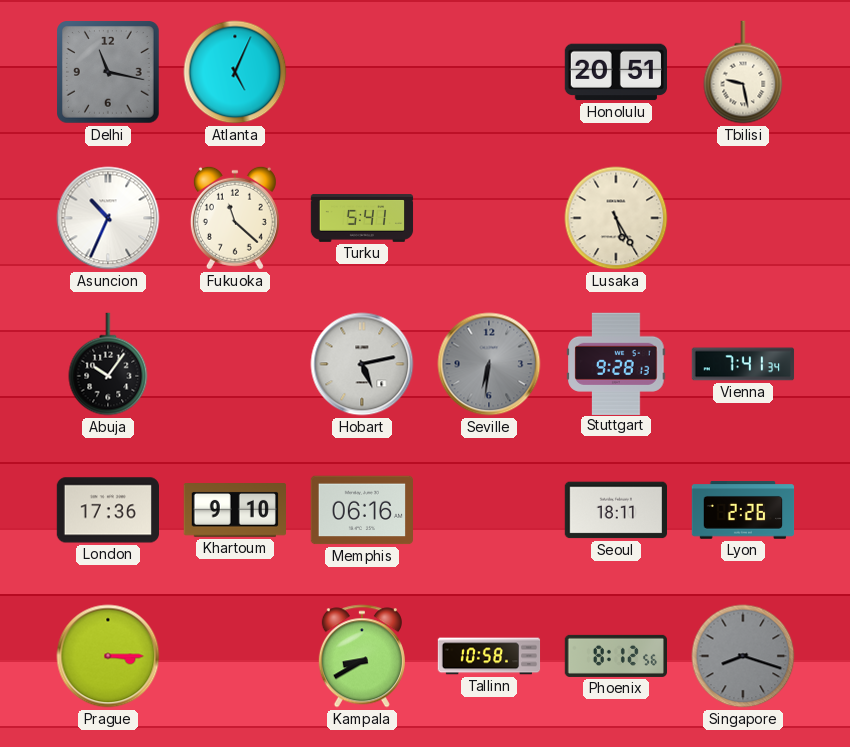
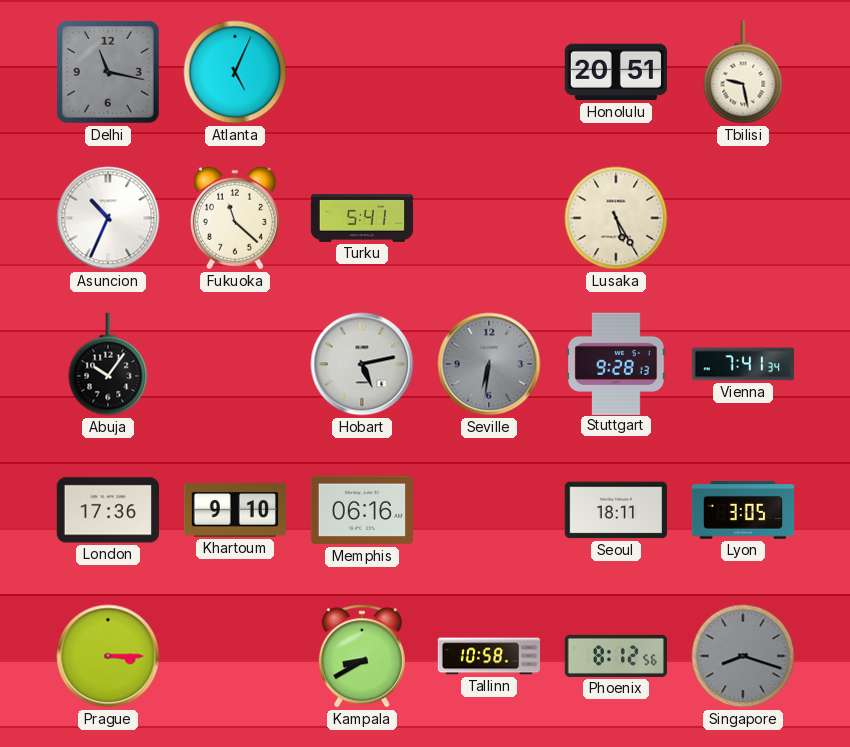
Lyon: 2:26 -> 3:05 (743, 510)
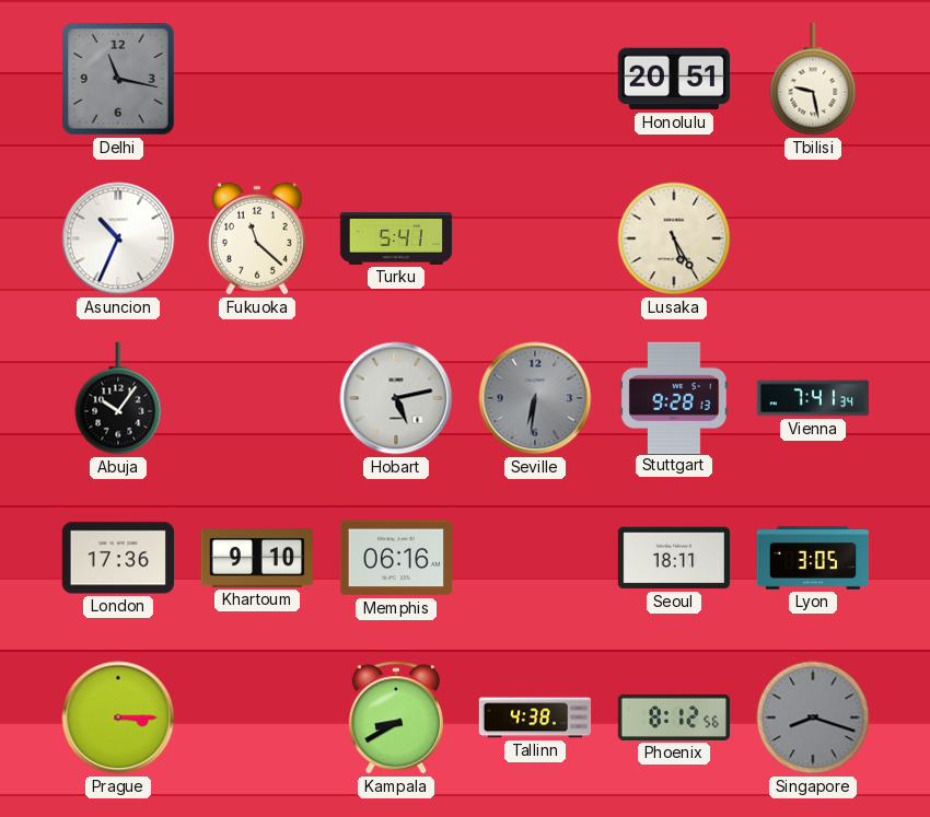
Atlanta: 5:04 -> none (235, 72)
Tallinn: 10:58 -> 4:38 (535, 717)
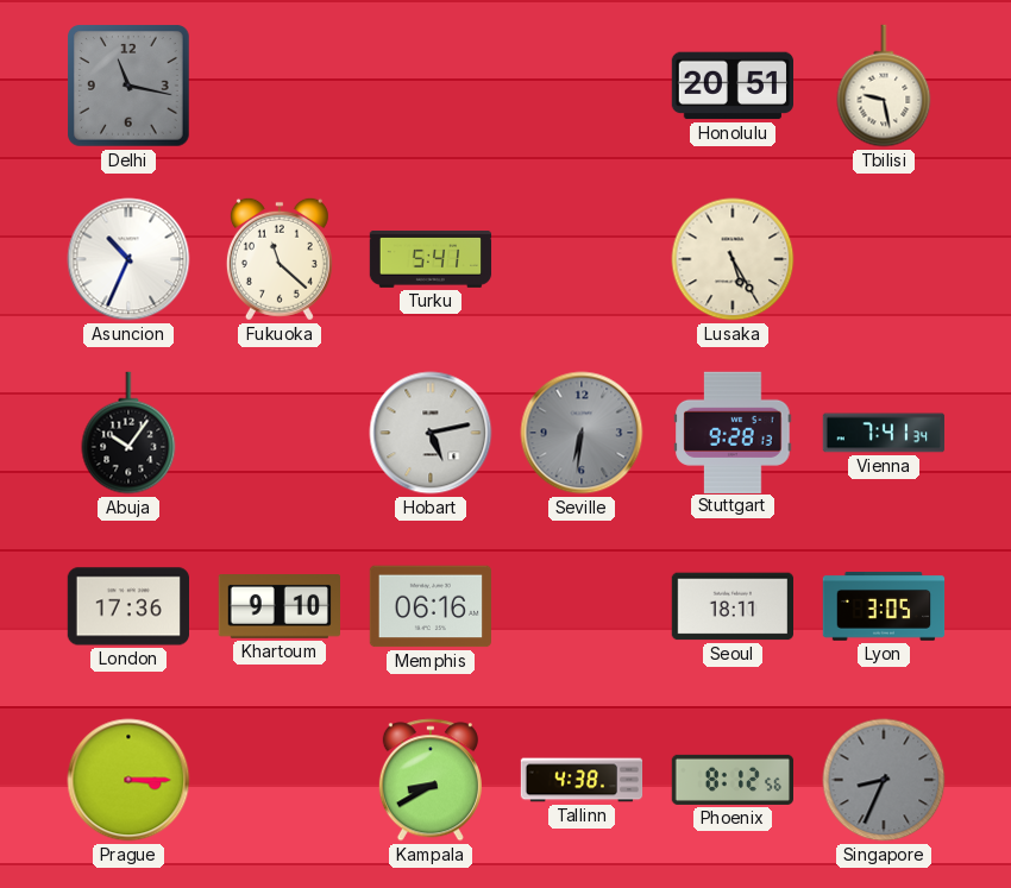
Singapore: 8:18 -> 8:34 (884, 780)
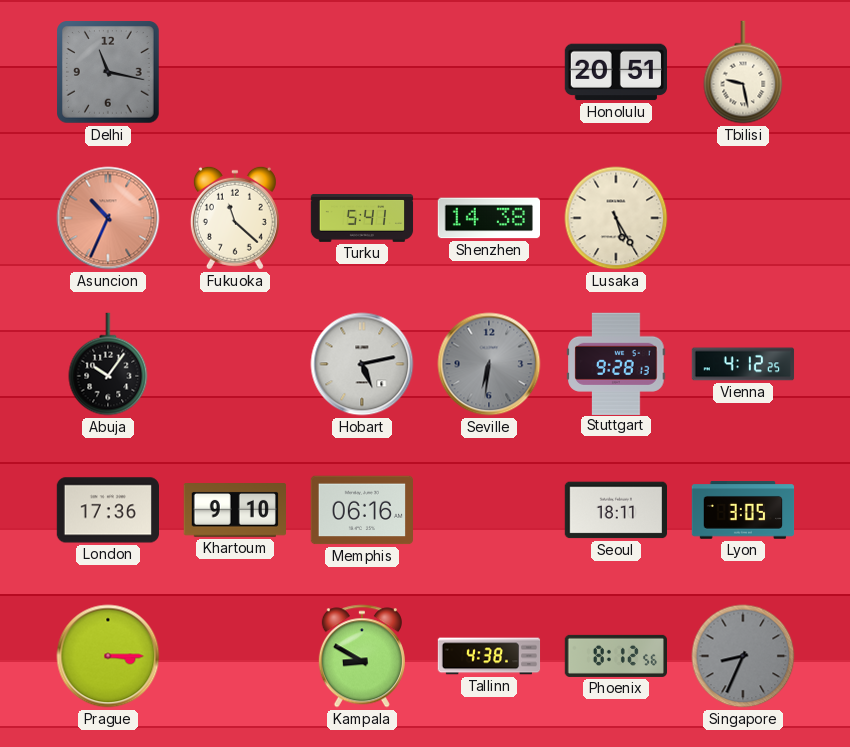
Asuncion dial: white -> salmon (108, 218)
Shenzhen: none -> 14:38 (488, 218)
Vienna: 7:41 -> 4:12 (743, 364)
Kampala: 8:40 -> 8:50 (362, 656)
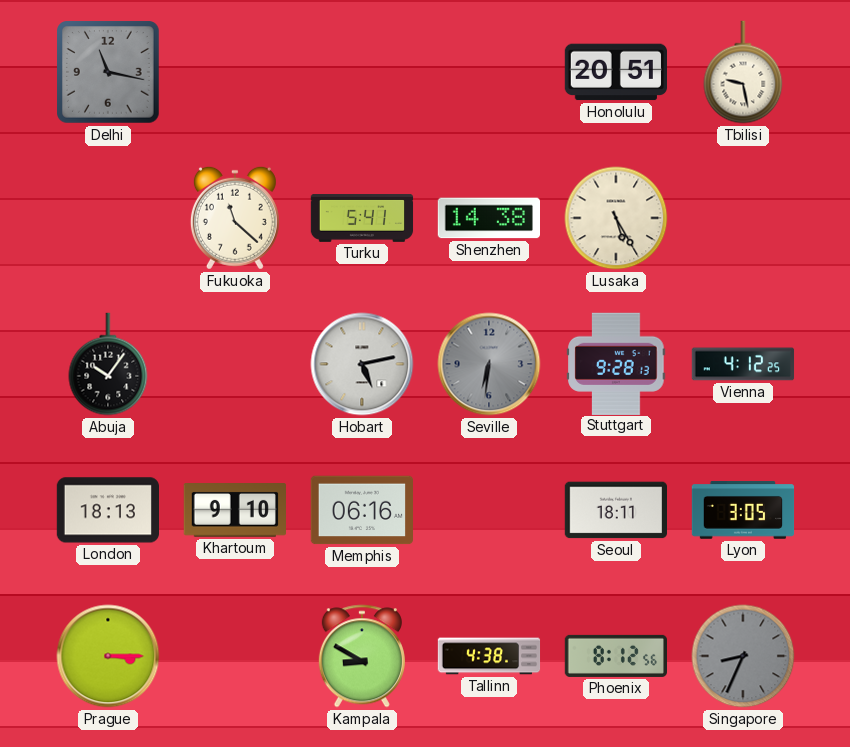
Asuncion: 10:34 -> none (108, 218)
London: 17:36 -> 18:13 (107, 510)
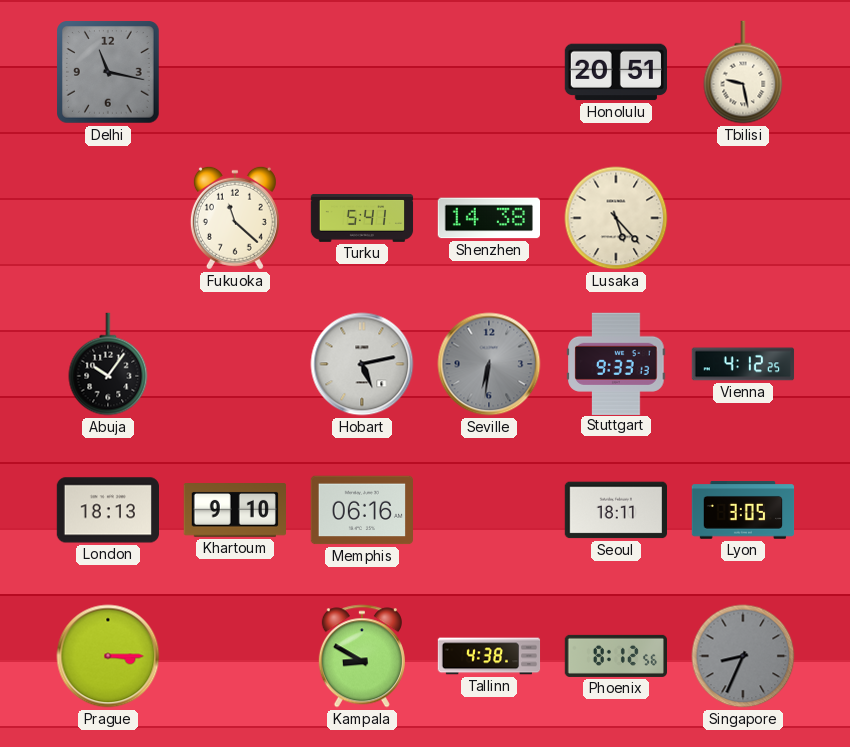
Lusaka: 5:25 -> 5:23 (616, 218)
Stuttgart: 9:28 -> 9:33 (616, 363)
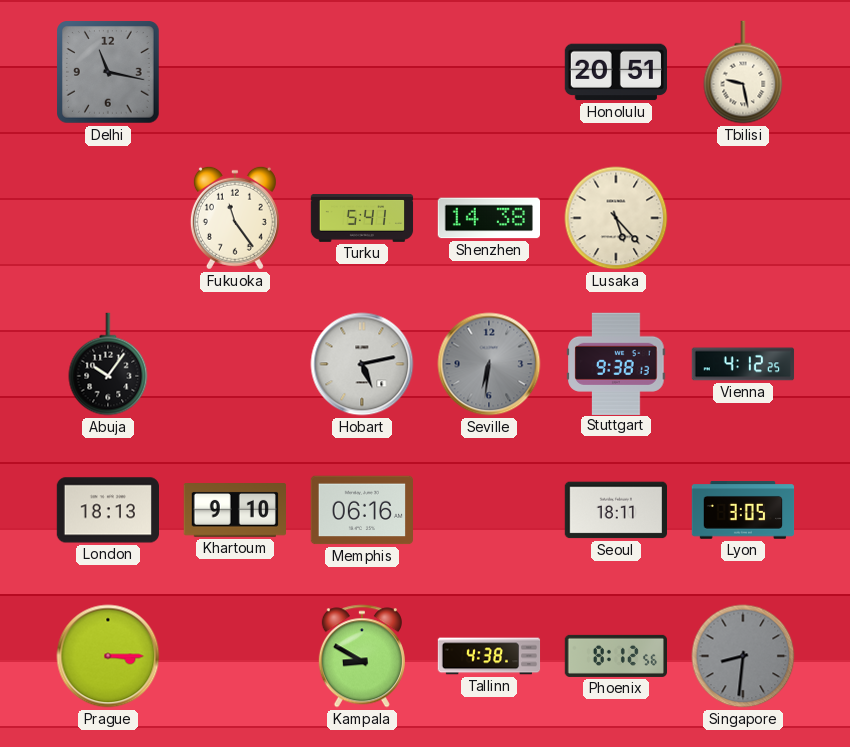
Fukuoka: 11:22 -> 11:24 (235, 218)
Stuttgart: 9:33 -> 9:38 (616, 363)
Singapore: 8:34 -> 8:31 (743, 656)
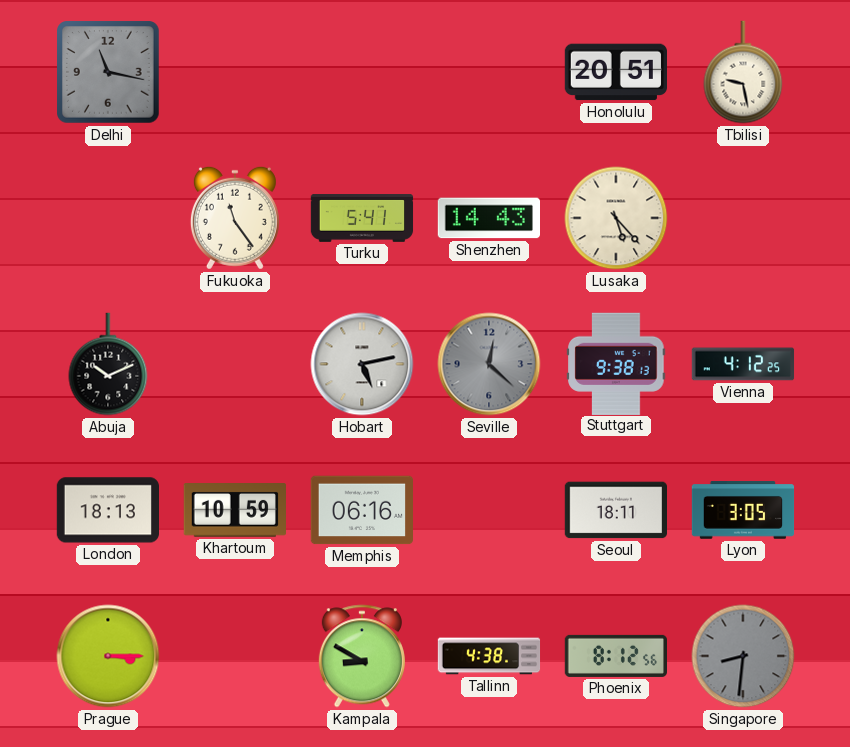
Shenzhen: 14:38 -> 14:43 (488, 218)
Abuja: 10:06 -> 10:11 (108, 364)
Seville: 6:31 -> 12:22 (489, 364)
Khartoum: 9:10 -> 10:59 (234, 511)
